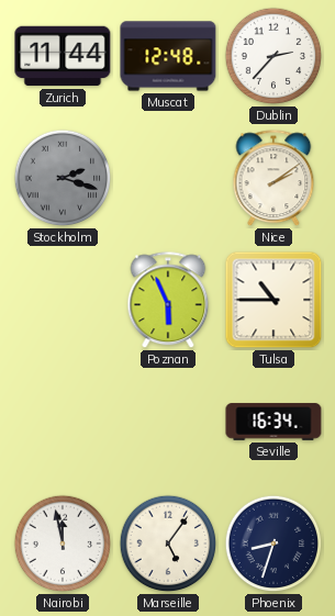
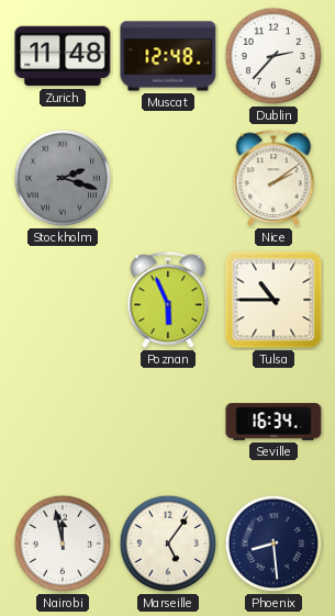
Zurich: 11:44 -> 11:48 (63, 56)
Phoenix: 8:33 -> 8:29 (273, 544)
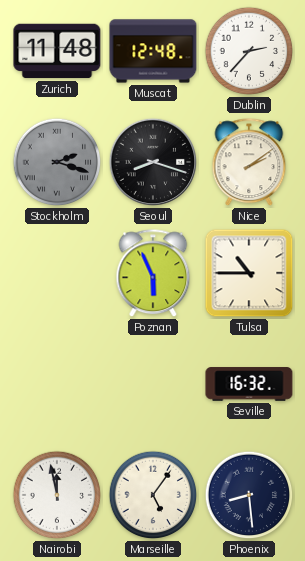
Seoul: none -> 8:18 (153, 162)
Seville: 16:34 -> 16:32 (249, 384)
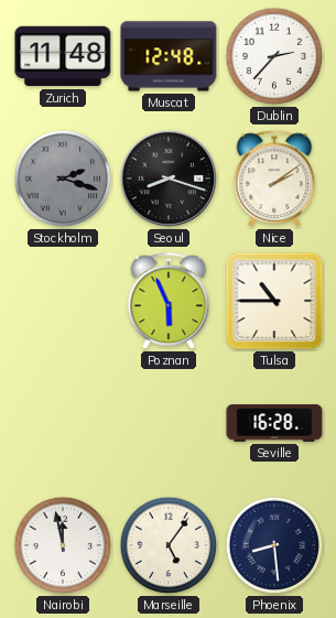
Seville: 16:32 -> 16:28 (274, 423)
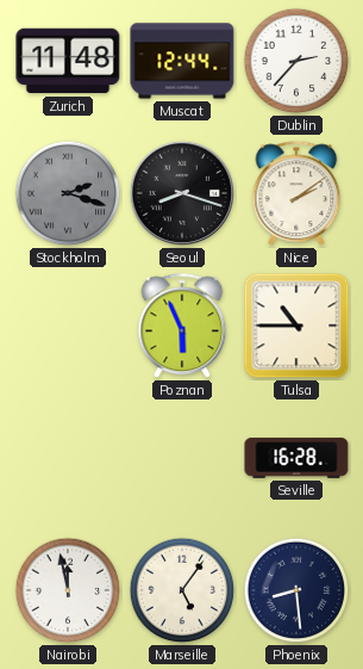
Muscat: 12:48 -> 12:44 (182, 61)
